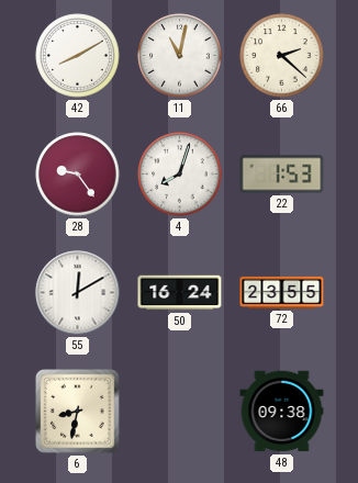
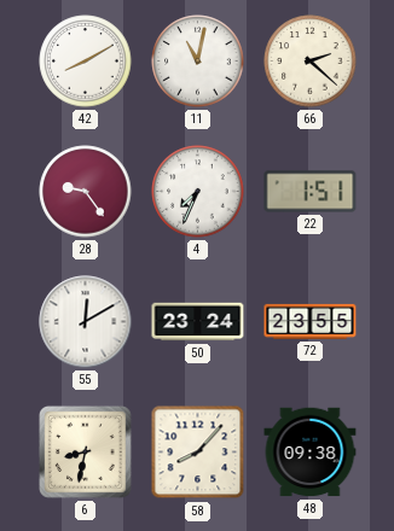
4: 8:03 -> 7:34 (198, 192)
22: 1:53 -> 1:51 (311, 192)
50: 16:24 -> 23:24 (198, 322)
58: none -> 8:07 (198, 453)
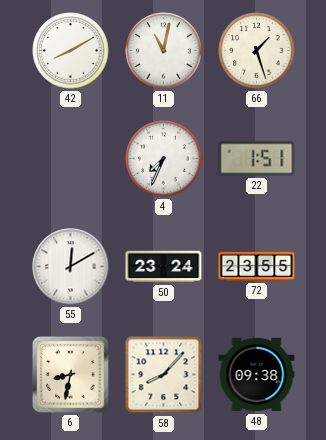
66: 2:22 -> 1:27 (257, 51)
28: 9:24 -> none (86, 192)
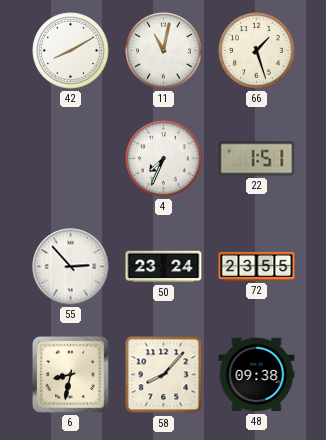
55: 12:10 -> 2:53 (71, 267)
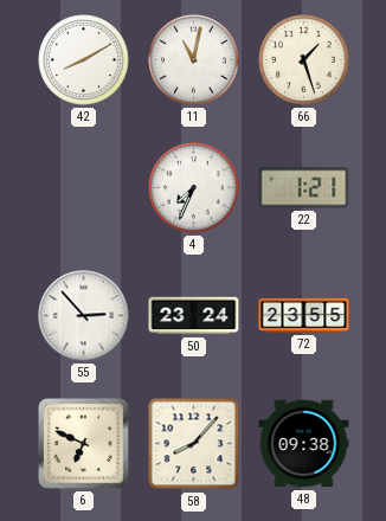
22: 1:51 -> 1:21 (304, 188)
6: 8:32 -> 6:49 (83, 443)
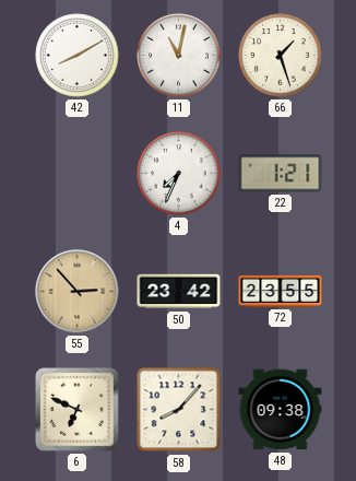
55 dial: white -> champagne (78, 292)
50: 23:24 -> 23:42 (179, 292)
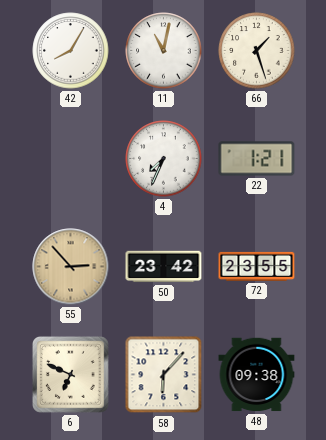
42: 8:10 -> 8:05 (71, 51)
58: 8:07 -> 6:07 (164, 375)
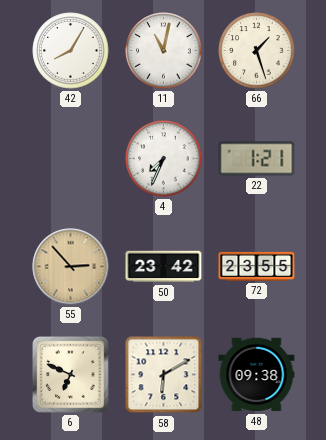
58: 6:07 -> 6:10 (164, 375)
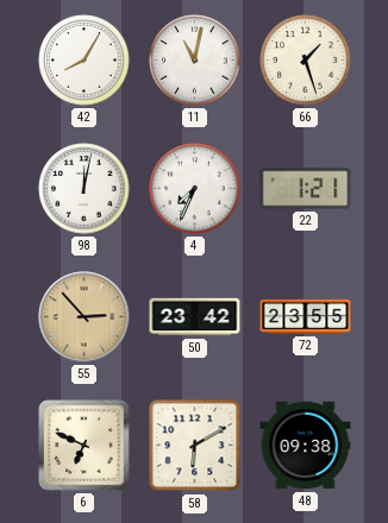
98: none -> 12:02 (85, 189)
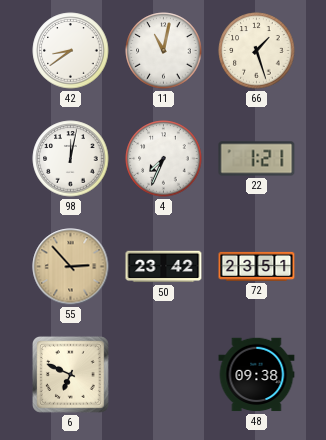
42: 8:05 -> 8:39 (71, 51)
72: 23:55 -> 23:51 (257, 266)
58: 6:10 -> none (195, 446)
